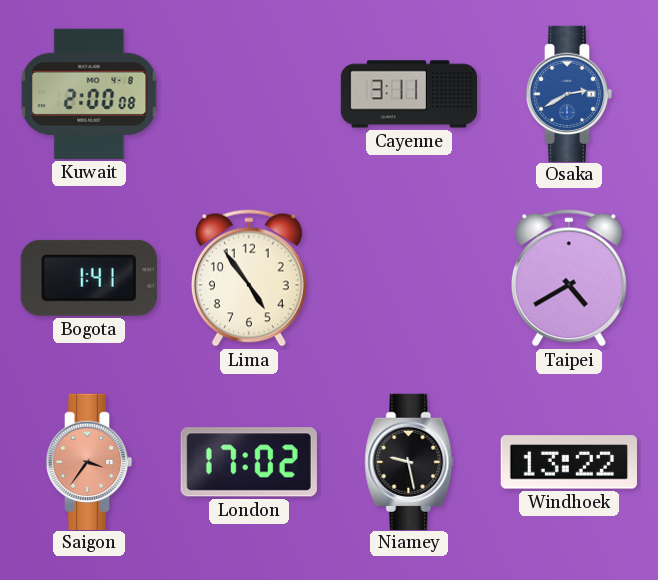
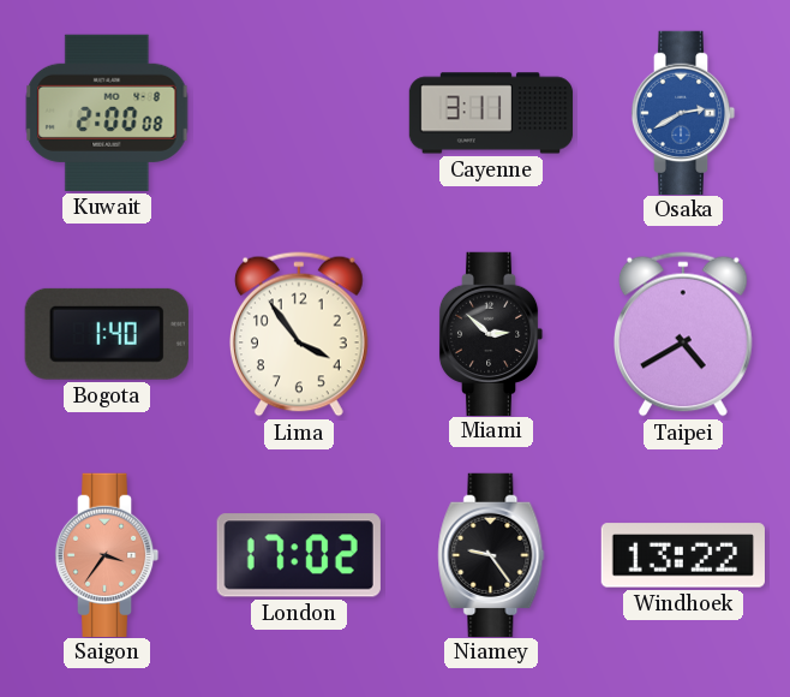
Bogota: 1:41 -> 1:40 (107, 334)
Lima: 4:54 -> 3:54 (300, 334)
Miami: none -> 2:52 (491, 333)
Niamey: 9:28 -> 9:24 (491, 554)
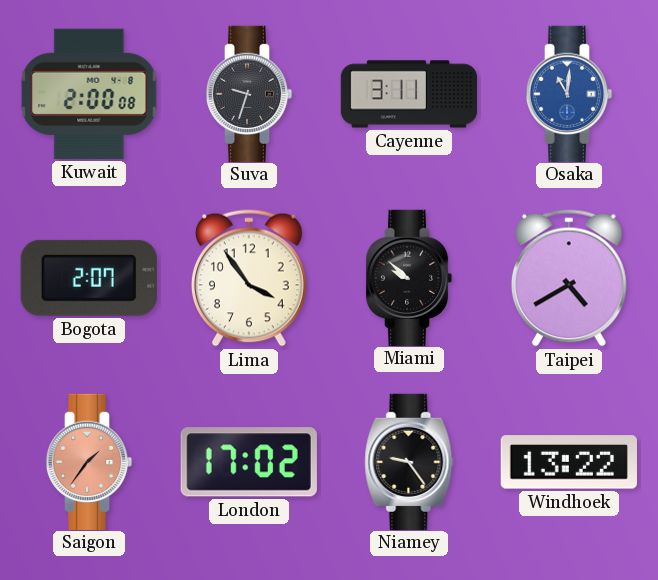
Suva: none -> 9:33 (249, 93)
Osaka: 2:40 -> 11:01 (569, 93)
Bogota: 1:40 -> 2:07 (89, 278)
Miami: 2:52 -> 9:52 (409, 277)
Saigon: 3:36 -> 1:36 (89, 461)
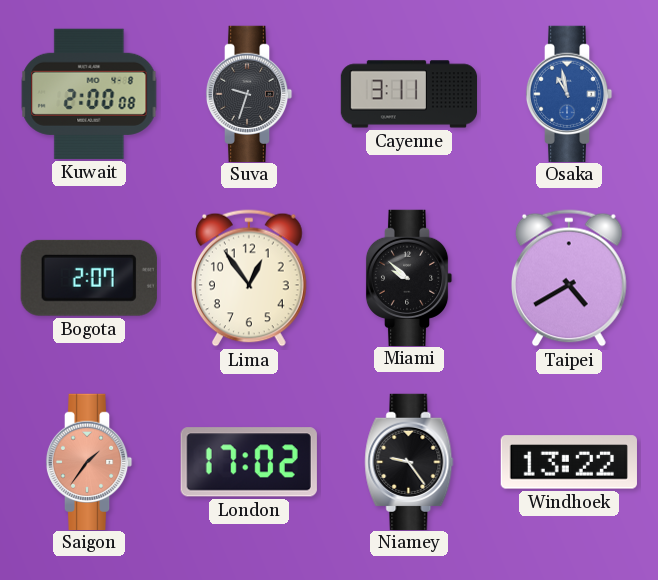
Osaka: 11:01 -> 10:58 (569, 93)
Lima: 3:54 -> 12:54 (250, 278)
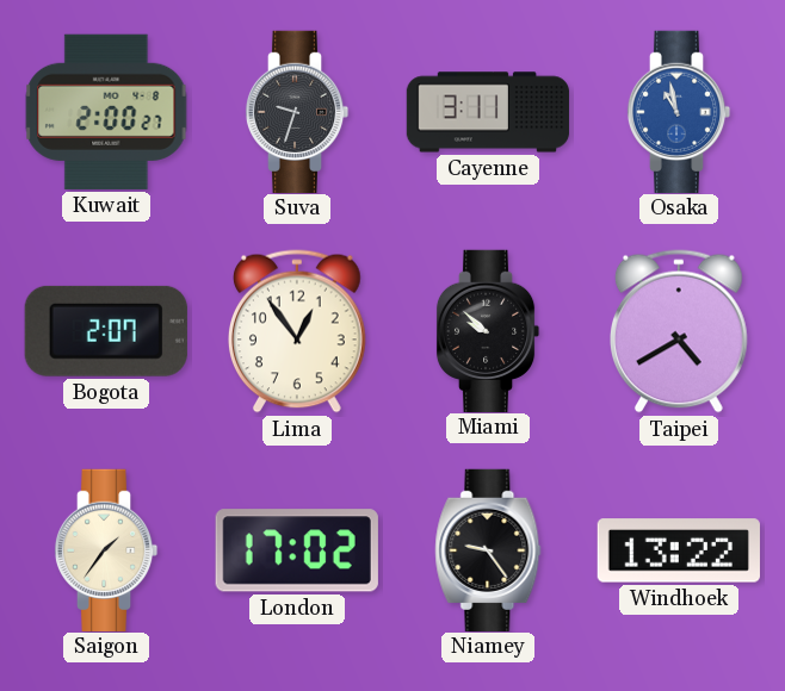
Kuwait: 2:00:08 -> 2:00:27 (106, 112)
Saigon dial: salmon -> cream (106, 549)
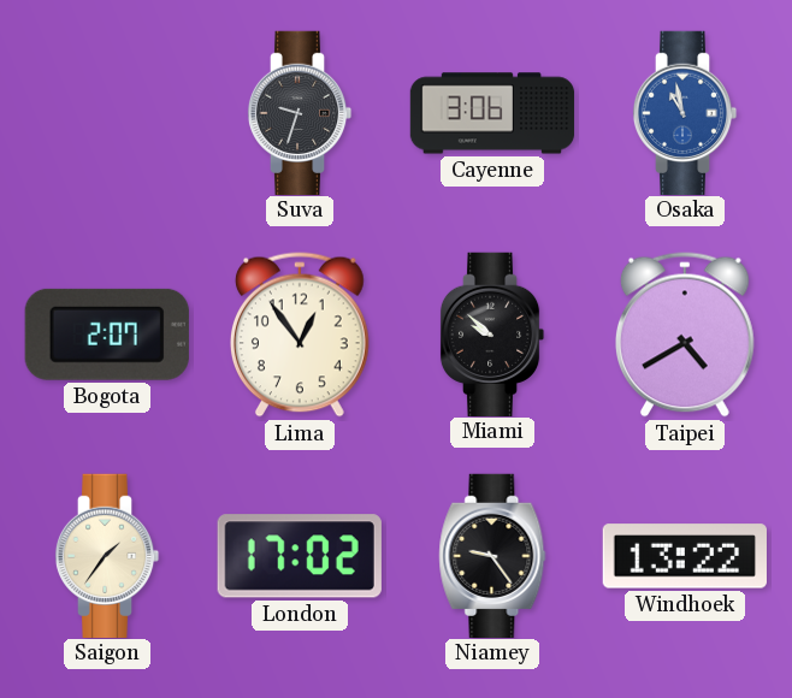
Kuwait: 2:00 -> none (106, 112)
Cayenne: 3:11 -> 3:06 (492, 113)
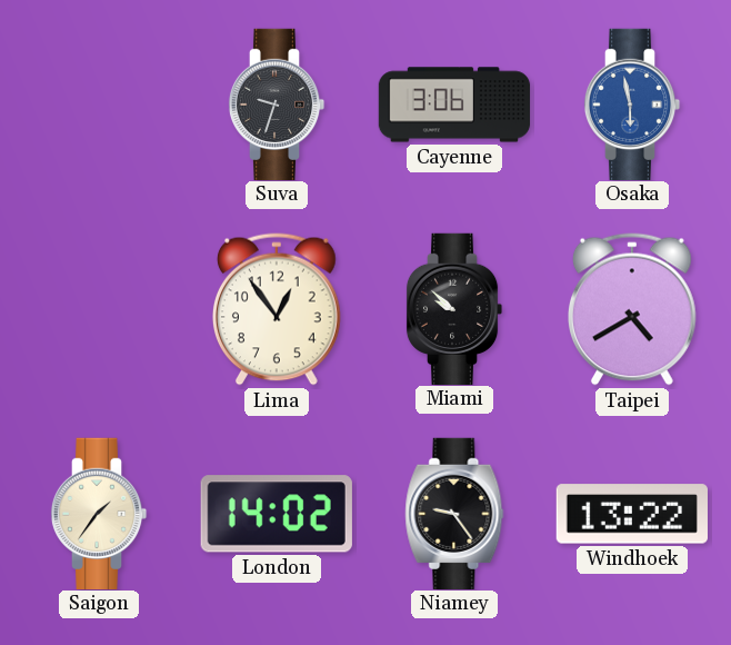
Osaka: 10:58 -> 5:58 (632, 103)
Bogota: 2:07 -> none (107, 335)
London: 17:02 -> 14:02 (277, 514)
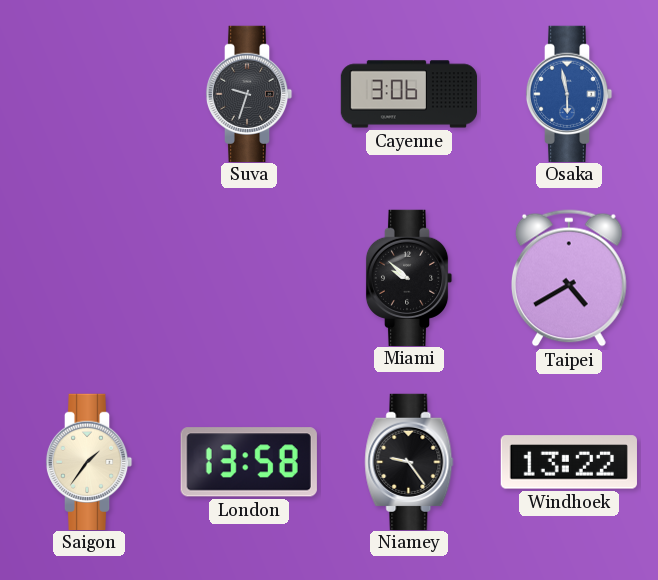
Lima: 12:54 -> none (278, 309)
London: 14:02 -> 13:58 (249, 462)
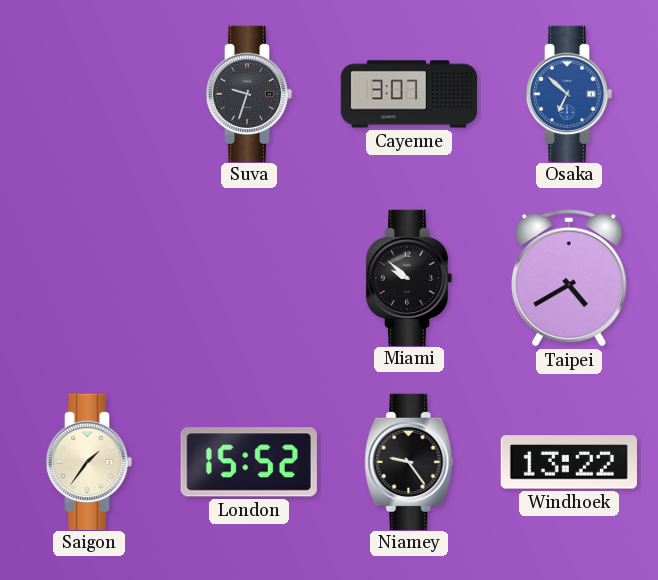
Cayenne: 3:06 -> 3:07 (409, 94)
Osaka: 5:58 -> 6:52 (569, 93)
London: 13:58 -> 15:52 (249, 462)
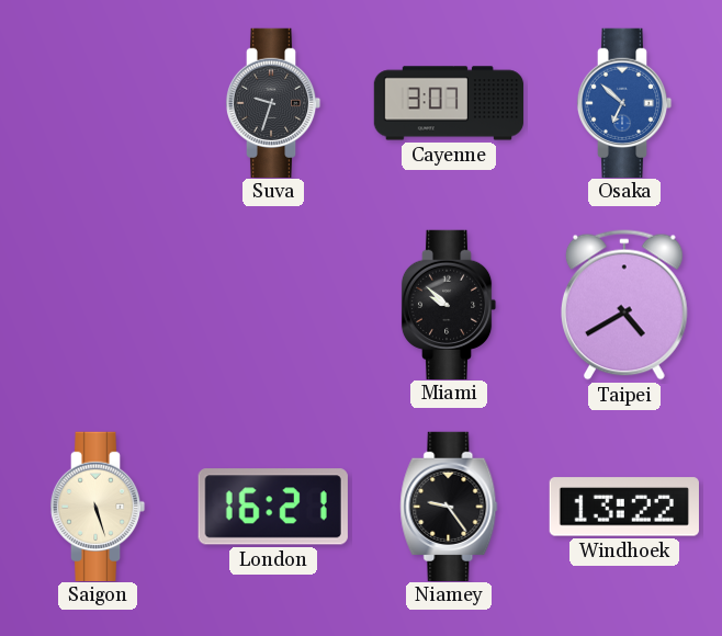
Saigon: 1:36 -> 5:27 (98, 506)
London: 15:52 -> 16:21 (273, 507)
